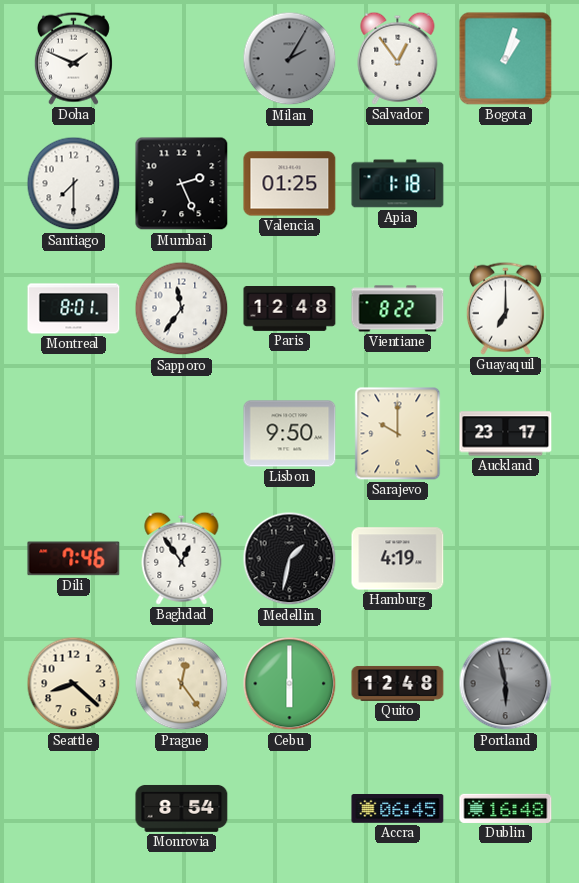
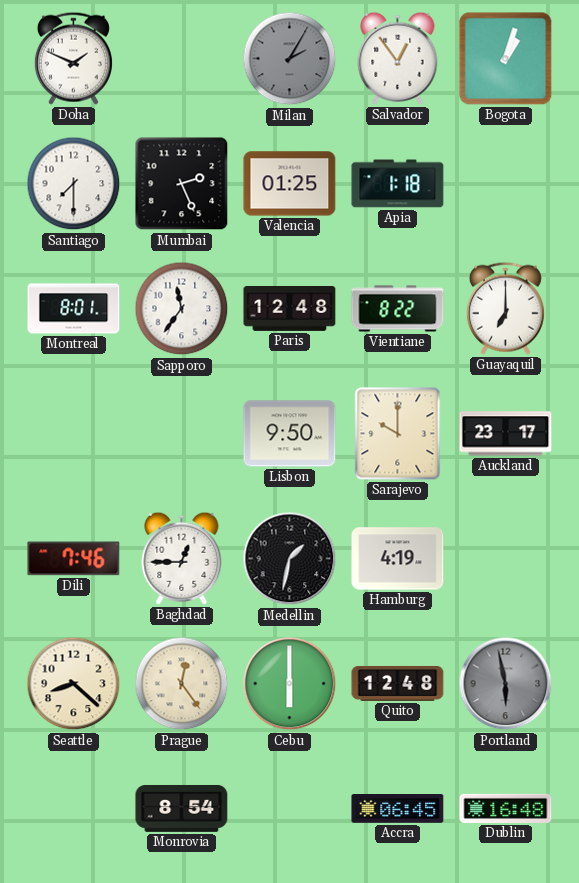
Baghdad: 12:54 -> 12:45 (182, 558)
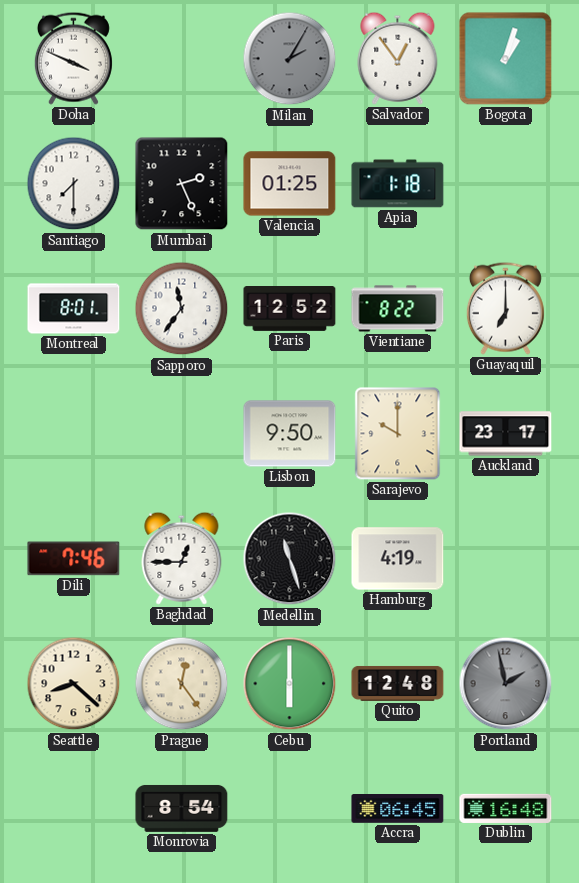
Doha: 1:49 -> 3:49 (73, 58)
Paris: 12:48 -> 12:52 (290, 309)
Medellin: 1:32 -> 11:27 (290, 559)
Portland: 5:58 -> 1:58 (506, 684)
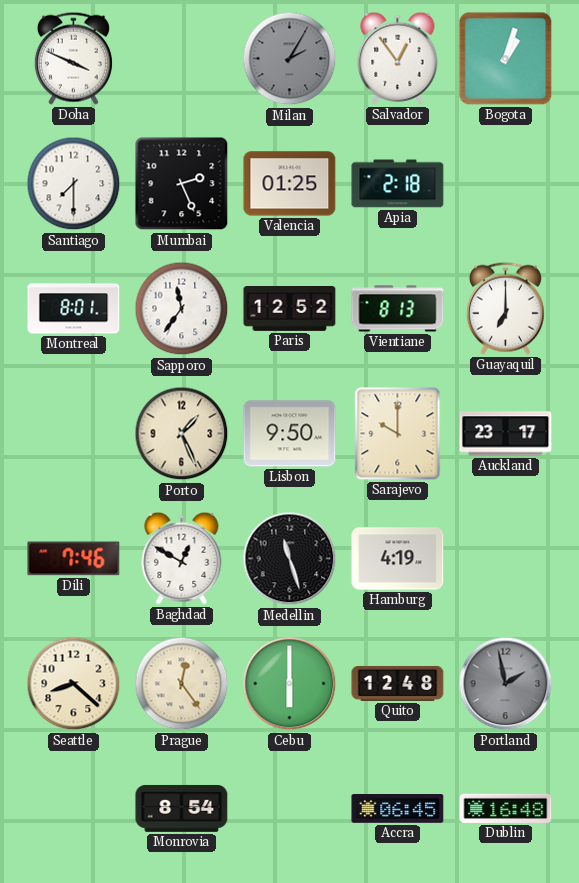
Apia: 1:18 -> 2:18 (398, 184)
Vientiane: 8:22 -> 8:13 (398, 309)
Porto: none -> 1:26 (182, 434)
Baghdad: 12:45 -> 12:50 (182, 558)
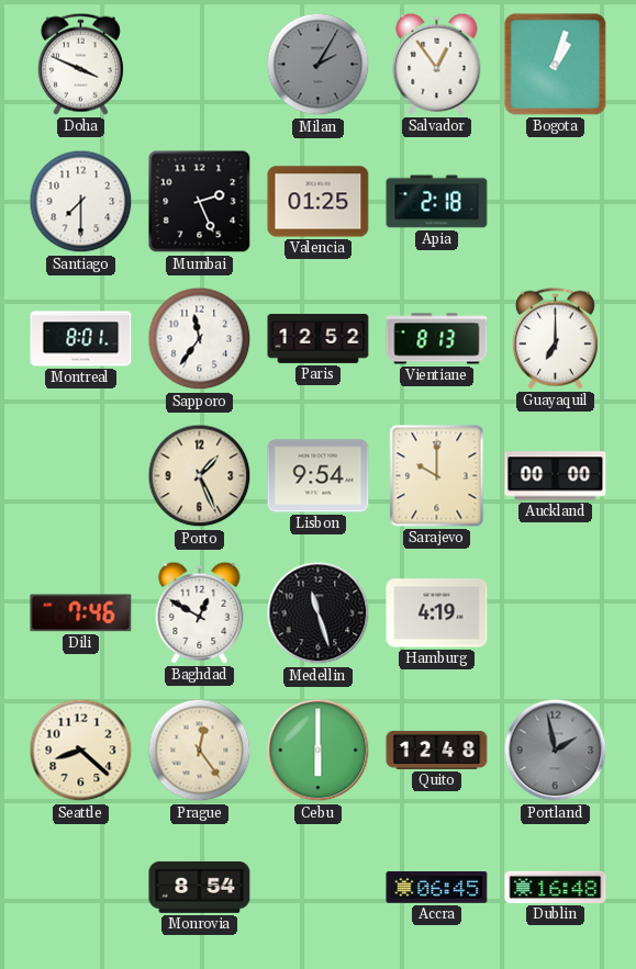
Lisbon: 9:50 -> 9:54 (319, 476)
Auckland: 23:17 -> 00:00 (556, 476)
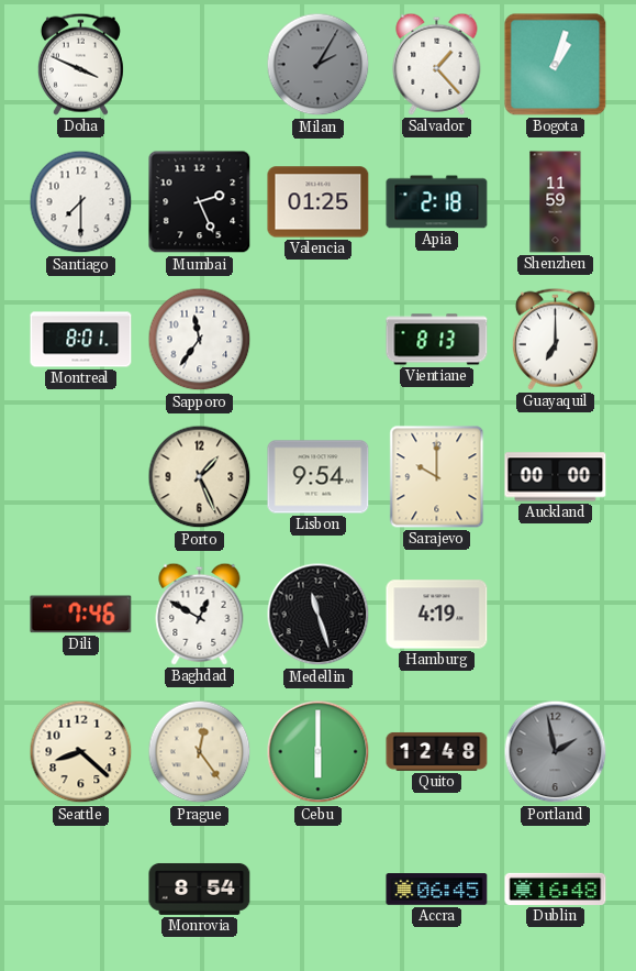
Salvador: 12:54 -> 1:23 (437, 64)
Shenzhen: none -> 11:59 (556, 202)
Paris: 12:52 -> none (319, 339)
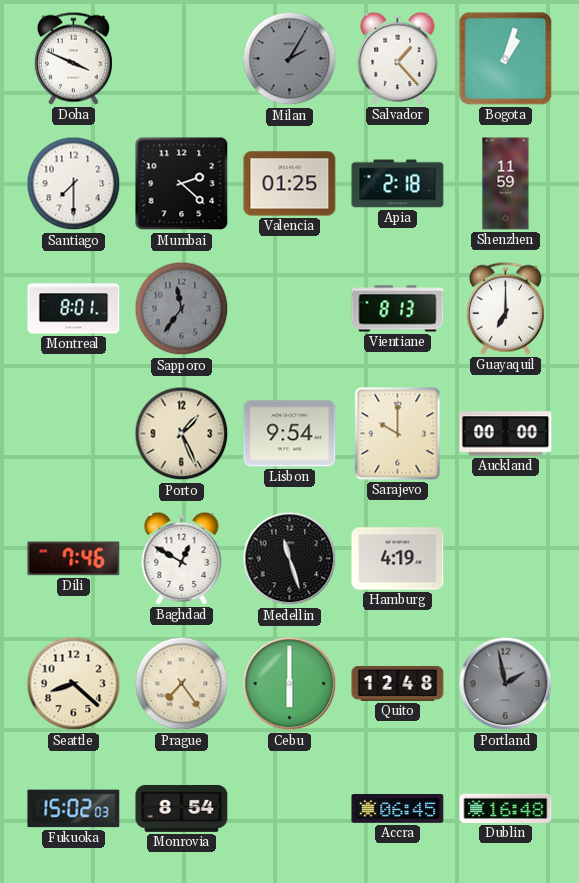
Mumbai: 2:26 -> 2:22 (182, 184)
Sapporo dial: white -> grey (182, 309)
Prague: 12:24 -> 7:24 (182, 684)
Fukuoka: none -> 15:02 (74, 809)
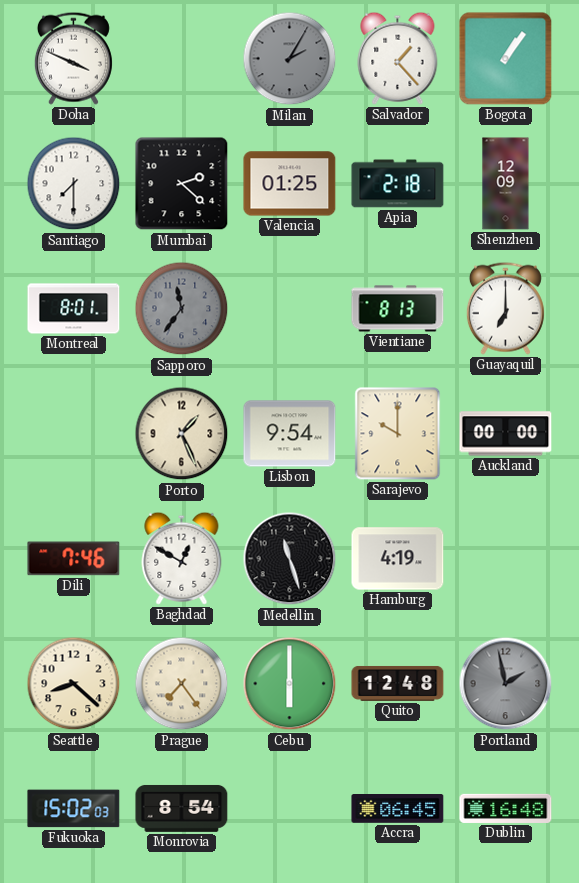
Bogota: 1:03 -> 1:06 (506, 59)
Shenzhen: 11:59 -> 12:09 (506, 184)
